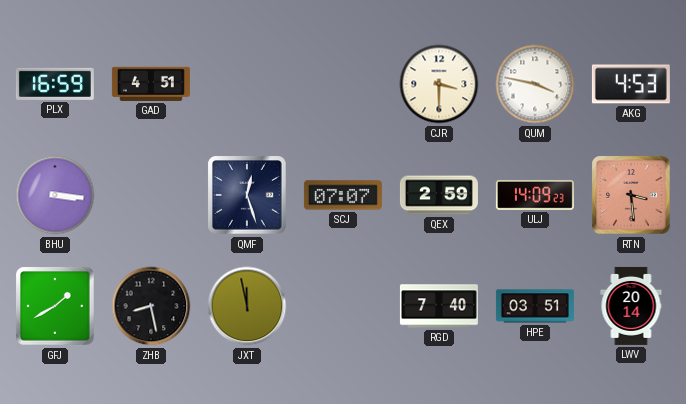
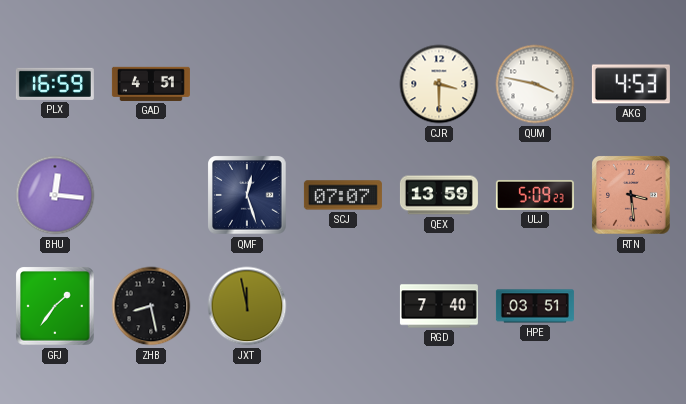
BHU: 3:16 -> 12:16 (55, 195)
QEX: 2:59 -> 13:59 (439, 195)
ULJ: 14:09 -> 5:09 (535, 195)
GFJ: 1:40 -> 1:36 (55, 306)
LWV: 20:14 -> none (631, 306)
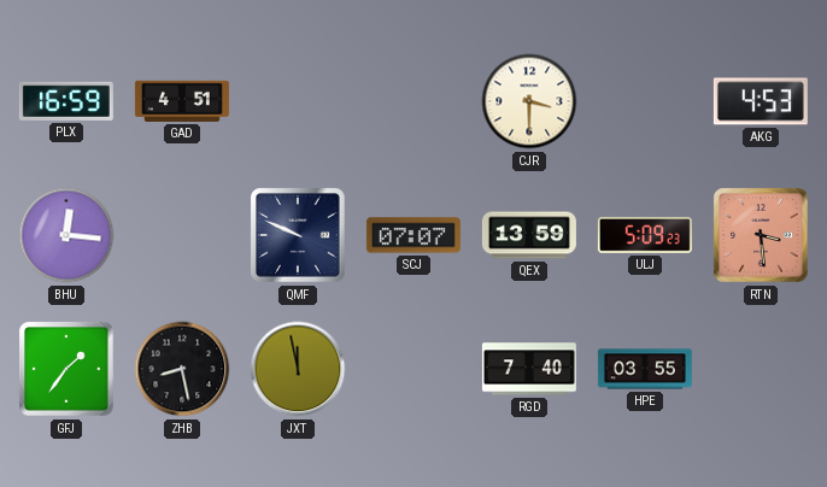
QUM: 3:47 -> none (535, 84)
QMF: 12:27 -> 9:49 (298, 235)
HPE: 03:51 -> 03:55 (645, 369)
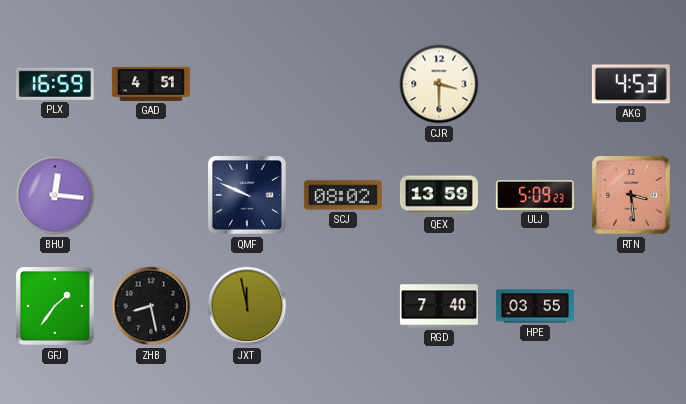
SCJ: 07:07 -> 08:02 (343, 195)
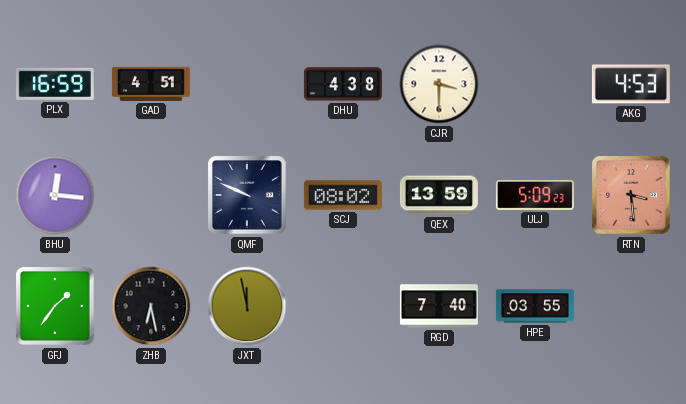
DHU: none -> 4:38 (343, 84)
ZHB: 8:28 -> 6:28 (151, 306)
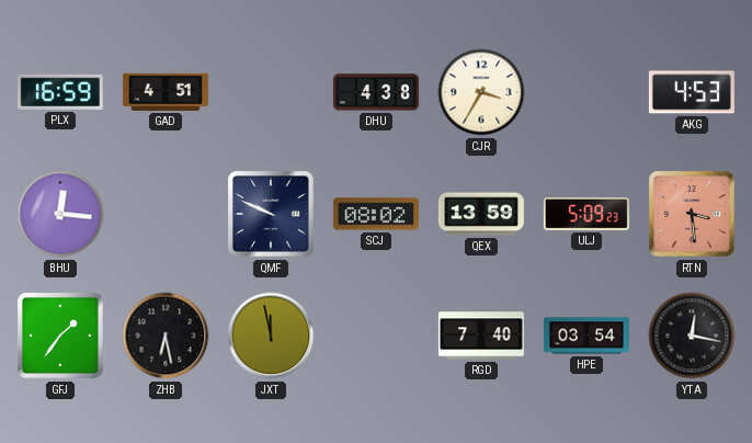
CJR: 3:30 -> 3:35 (481, 92)
HPE: 03:55 -> 03:54 (586, 336)
YTA: none -> 12:17 (692, 336)
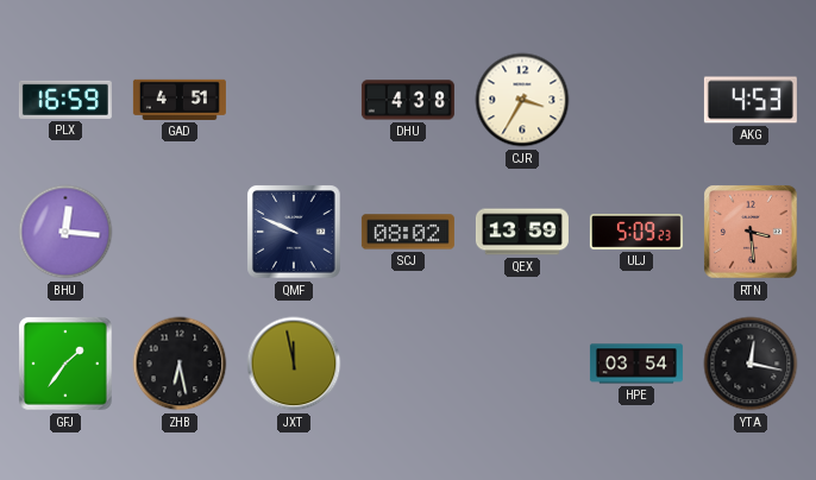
RGD: 7:40 -> none (481, 336)
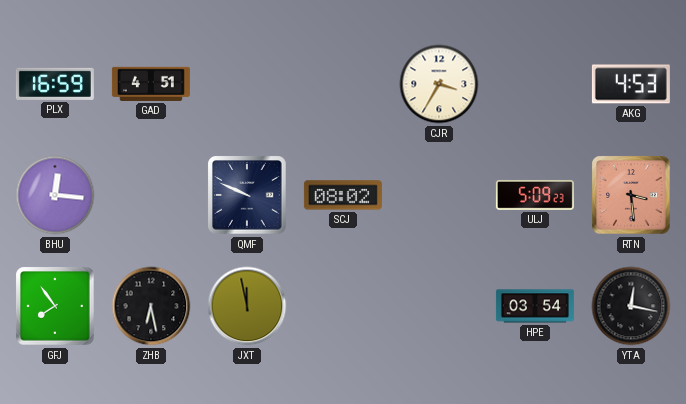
DHU: 4:38 -> none (408, 100)
QEX: 13:59 -> none (522, 232)
GFJ: 1:36 -> 7:54 (55, 306)
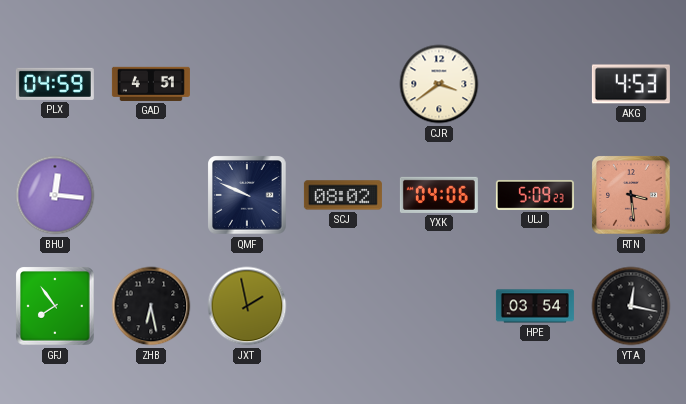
PLX: 16:59 -> 04:59 (55, 84)
CJR: 3:35 -> 3:39 (439, 84)
YXK: none -> 04:06 (439, 195)
JXT: 11:58 -> 1:58 (247, 306)
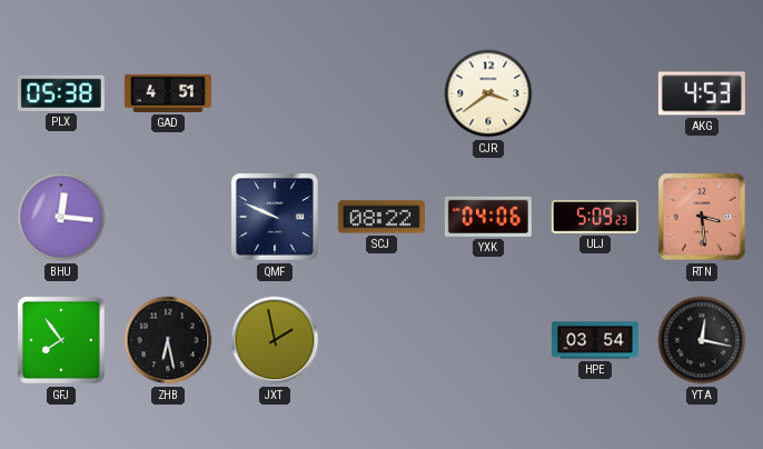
PLX: 04:59 -> 05:38 (61, 93)
SCJ: 08:02 -> 08:22 (381, 217)
